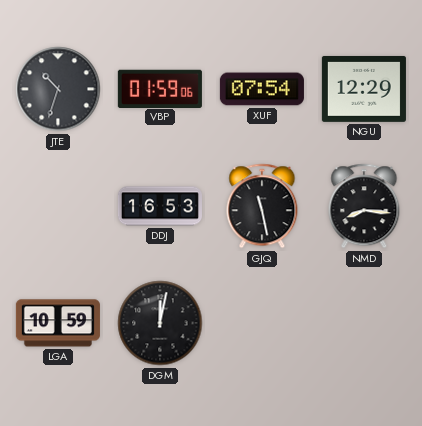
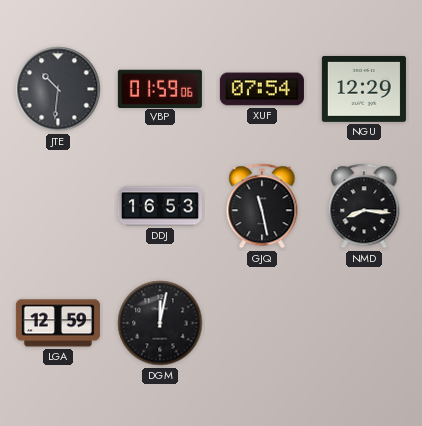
JTE: 10:33 -> 10:31 (58, 89)
LGA: 10:59 -> 12:59 (58, 323)
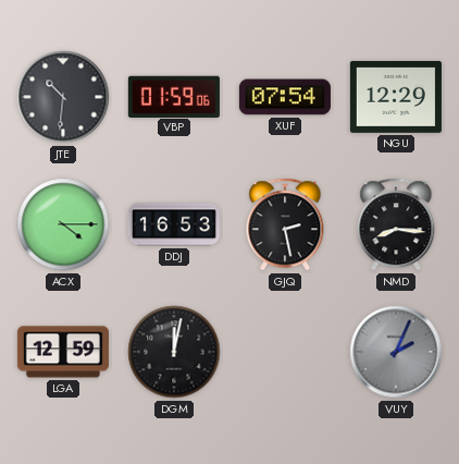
ACX: none -> 4:15 (63, 224)
GJQ: 11:28 -> 2:28 (285, 224)
VUY: none -> 2:04 (396, 352)
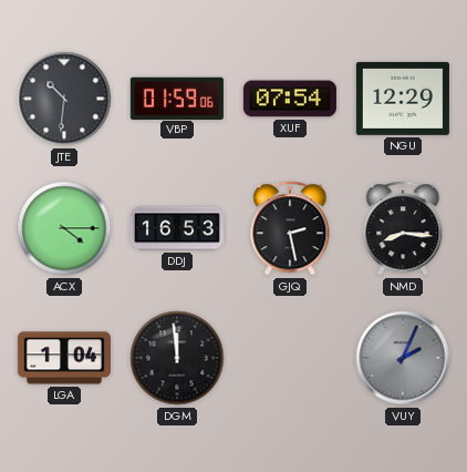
LGA: 12:59 -> 1:04 (64, 358)
DGM: 12:02 -> 11:59 (177, 358)
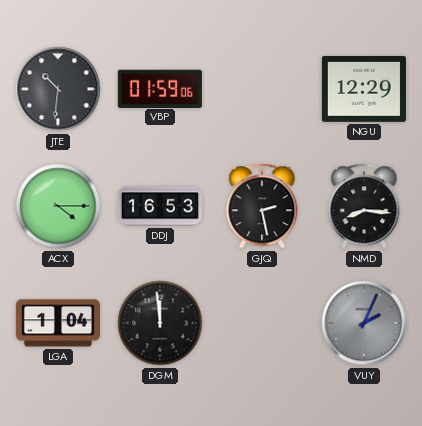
XUF: 07:54 -> none (290, 99)
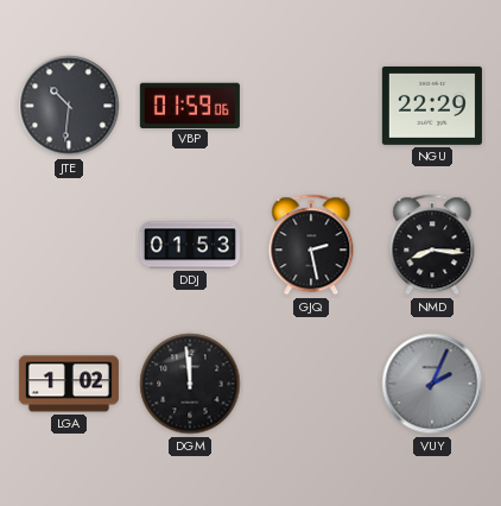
NGU: 12:29 -> 22:29 (432, 106)
ACX: 4:15 -> none (58, 206)
DDJ: 16:53 -> 01:53 (190, 245)
LGA: 1:04 -> 1:02 (69, 384)
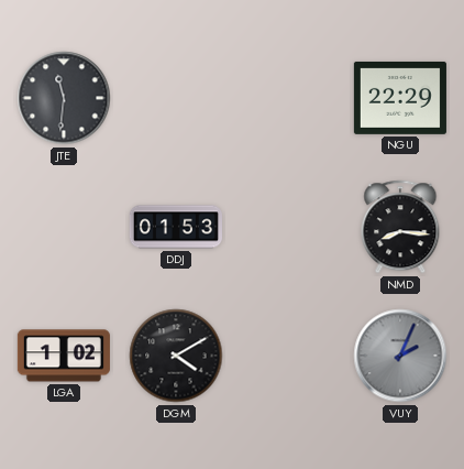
JTE: 10:31 -> 11:31 (64, 98)
VBP: 01:59 -> none (190, 105)
GJQ: 2:28 -> none (311, 245)
DGM: 11:59 -> 4:10 (176, 356)
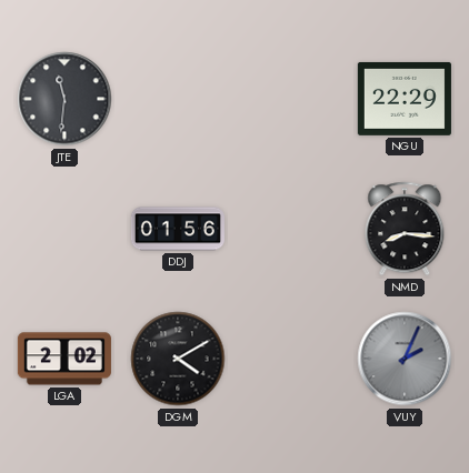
DDJ: 01:53 -> 01:56 (178, 229)
LGA: 1:02 -> 2:02 (64, 359)
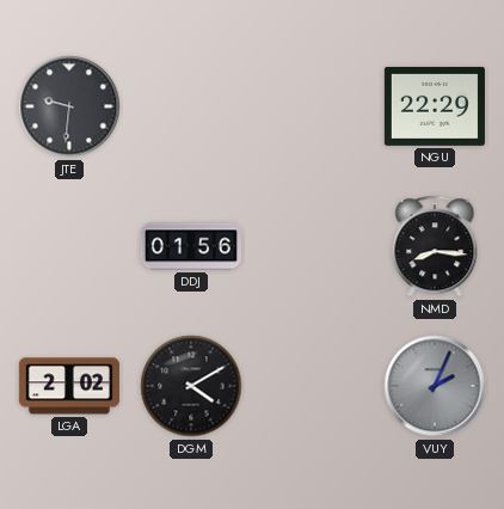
JTE: 11:31 -> 9:31 (69, 106)
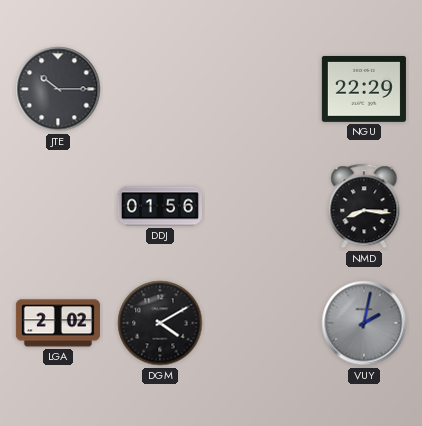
JTE: 9:31 -> 10:15 (58, 89)
VUY: 2:04 -> 2:02 (364, 323)
